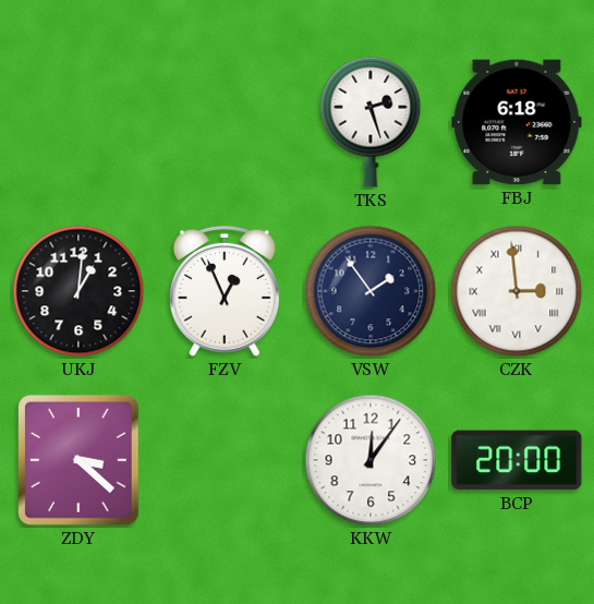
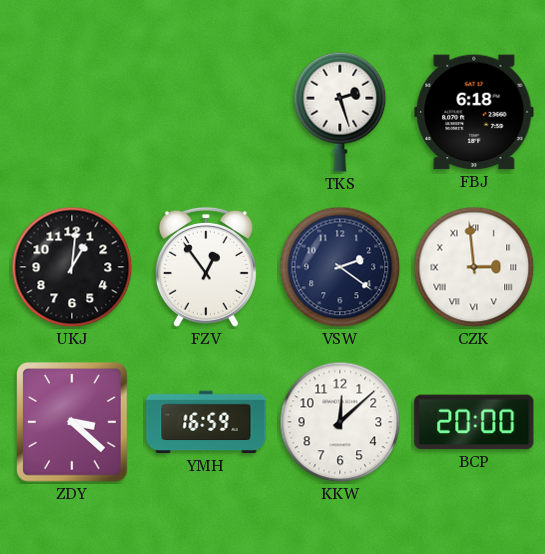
FZV: 12:56 -> 12:54 (206, 267)
VSW: 1:54 -> 2:21 (340, 267)
YMH: none -> 16:59 (206, 422)
KKW: 12:06 -> 12:08 (340, 422)
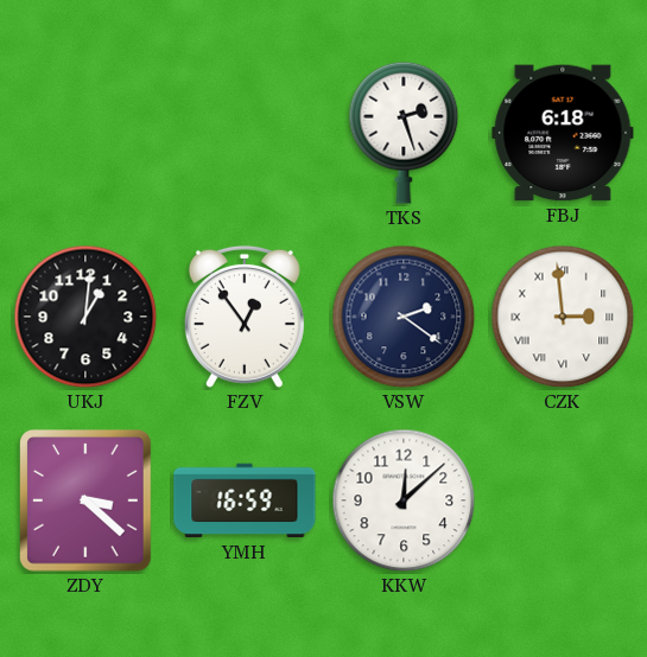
BCP: 20:00 -> none (474, 422)
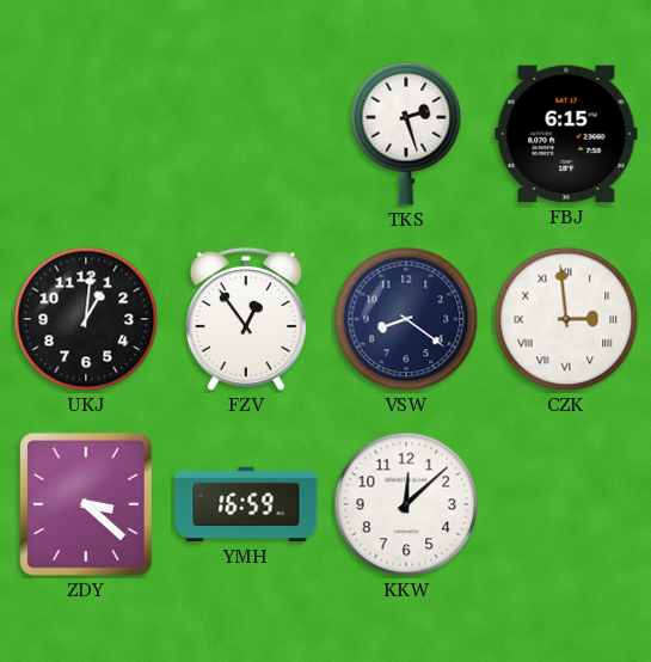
FBJ: 6:18 -> 6:15 (566, 134)
VSW: 2:21 -> 8:21 (406, 319)
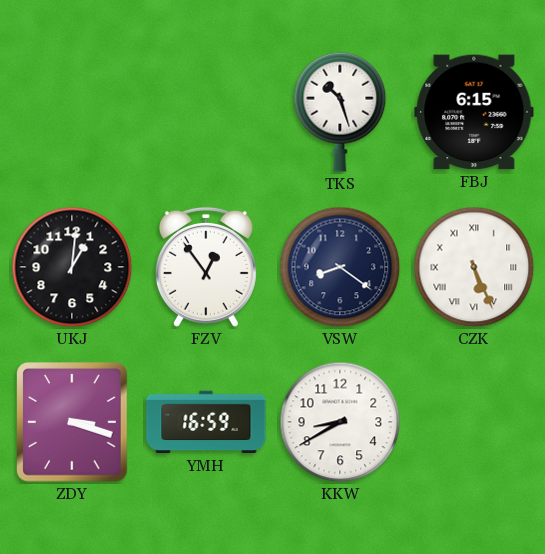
TKS: 2:27 -> 10:27 (340, 112)
CZK: 2:59 -> 5:26 (474, 267)
ZDY: 3:22 -> 3:18 (73, 423)
KKW: 12:08 -> 8:40 (340, 422)
